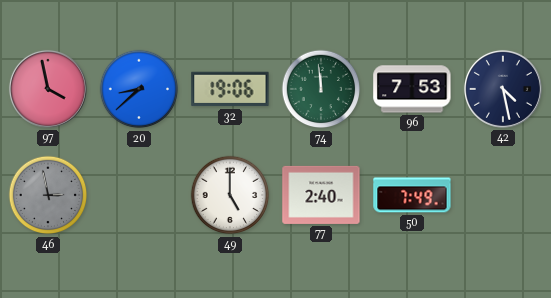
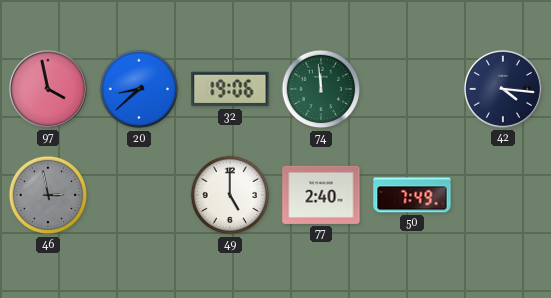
96: 7:53 -> none (412, 89)
42: 4:28 -> 4:16 (503, 89)
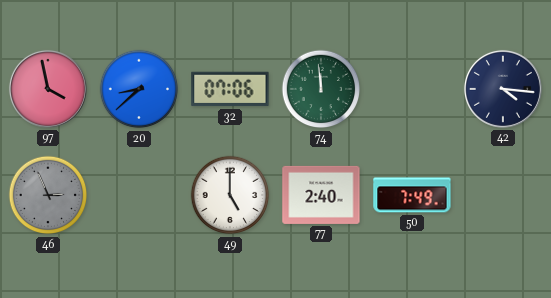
32: 19:06 -> 07:06 (230, 89)
46: 2:58 -> 2:56 (48, 195)
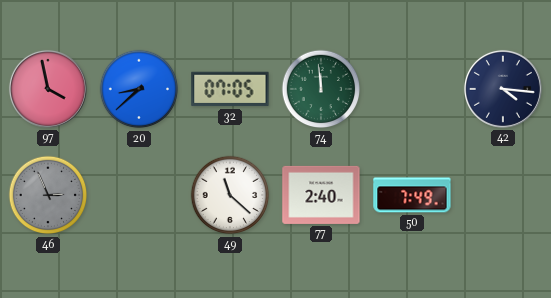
32: 07:06 -> 07:05 (230, 89)
49: 5:00 -> 11:22 (230, 195)
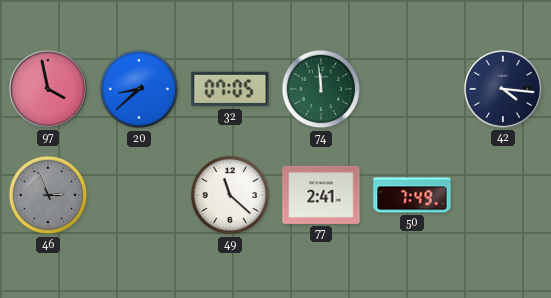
77: 2:40 -> 2:41 (321, 195)
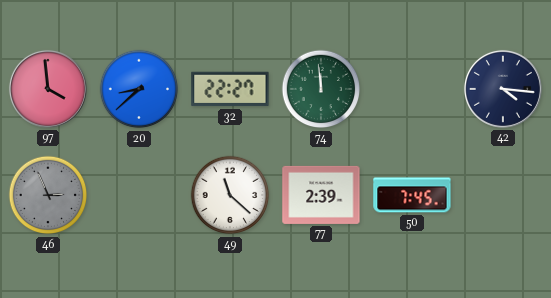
97: 3:58 -> 3:59 (48, 89)
32: 07:05 -> 22:27 (230, 89)
77: 2:41 -> 2:39 (321, 195)
50: 7:49 -> 7:45 (412, 195)
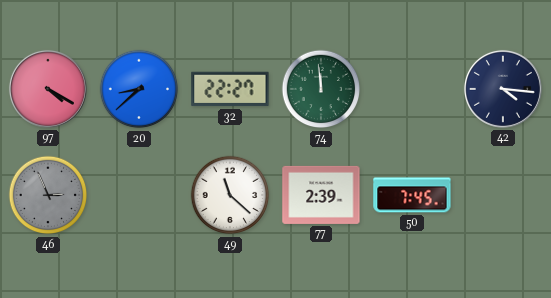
97: 3:59 -> 4:20 (48, 89)
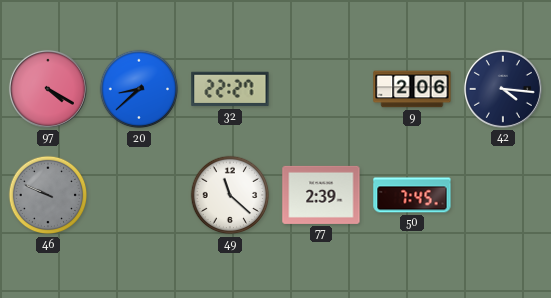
74: 11:59 -> none (321, 89)
9: none -> 2:06 (412, 89)
46: 2:56 -> 9:49 (48, 195)
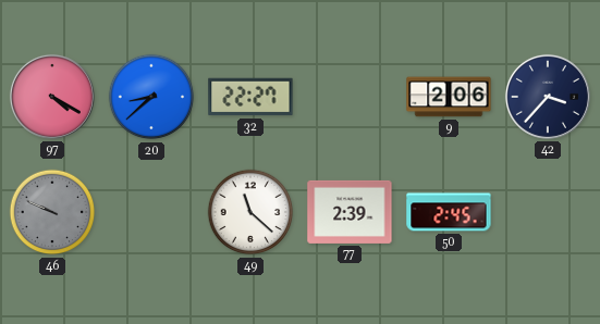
42: 4:16 -> 3:37 (548, 97)
50: 7:45 -> 2:45 (449, 212)
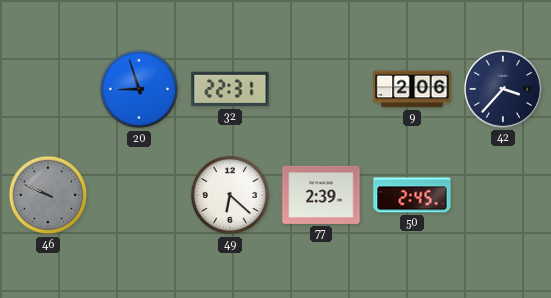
97: 4:20 -> none (52, 97)
20: 8:38 -> 8:57 (139, 89)
32: 22:27 -> 22:31 (230, 89)
49: 11:22 -> 6:22 (230, 195)
